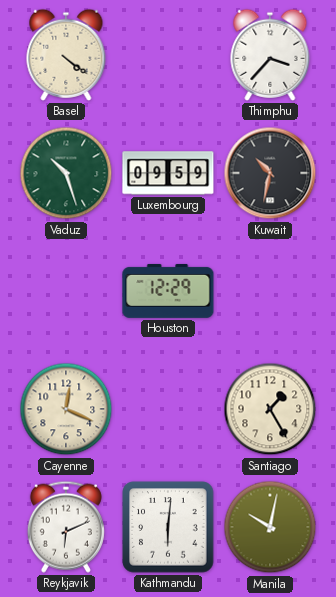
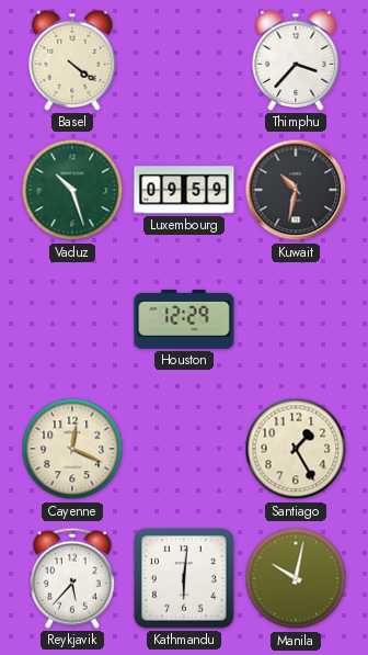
Reykjavik: 6:11 -> 5:37 (72, 578)
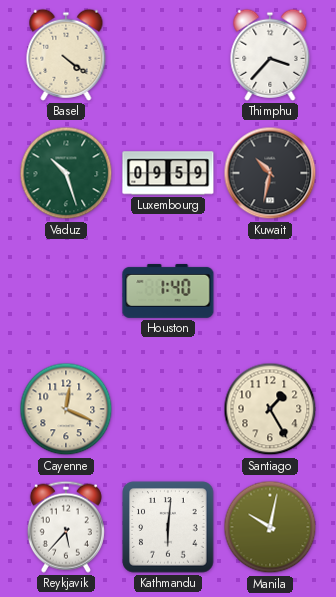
Houston: 12:29 -> 1:40 (168, 291)
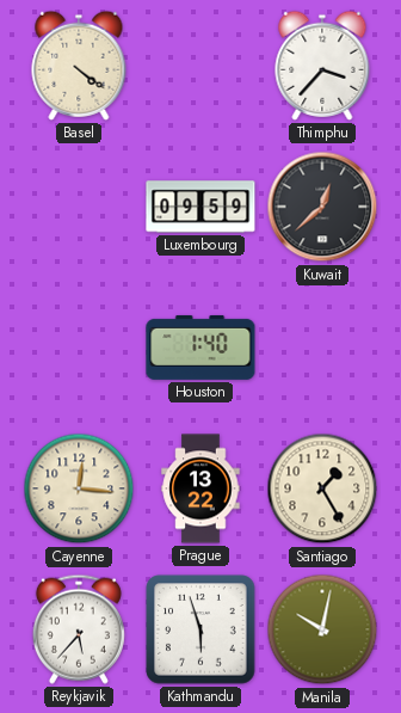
Vaduz: 10:27 -> none (66, 173)
Kuwait: 10:32 -> 12:38 (322, 207)
Cayenne: 12:19 -> 12:16 (79, 488)
Prague: none -> 13:22 (200, 488)
Kathmandu: 6:01 -> 5:57 (200, 629)
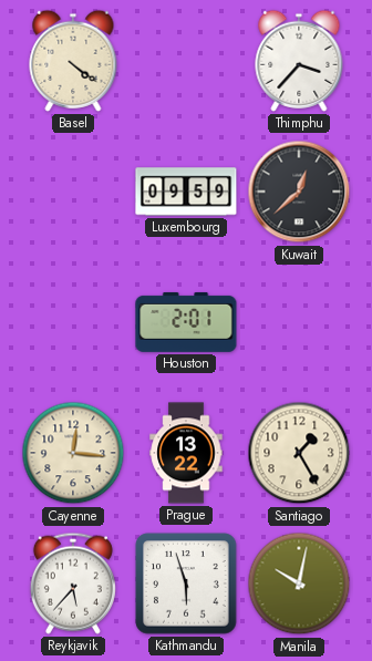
Houston: 1:40 -> 2:01 (186, 322)
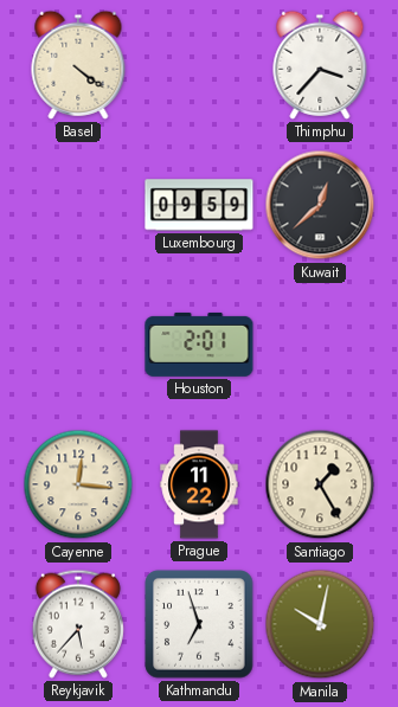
Prague: 13:22 -> 11:22 (199, 484)
Kathmandu: 5:57 -> 6:57 (199, 624)
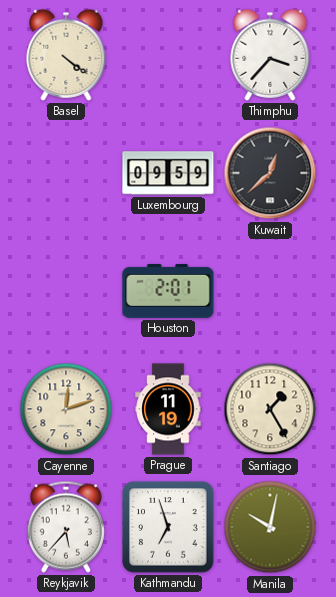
Cayenne: 12:16 -> 12:12 (66, 409)
Prague: 11:22 -> 11:19 (168, 409)
